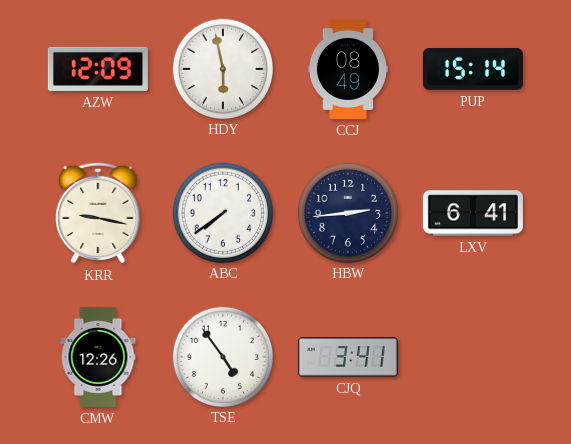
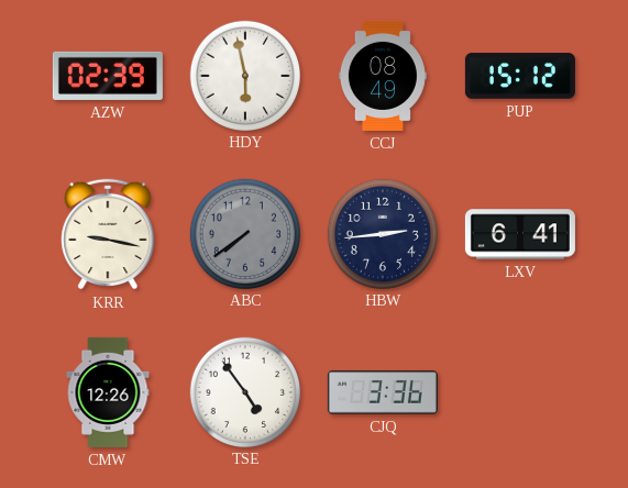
AZW: 12:09 -> 02:39 (108, 76)
PUP: 15:14 -> 15:12 (520, 76)
ABC dial: white -> grey (244, 233)
CJQ: 3:41 -> 3:36 (383, 392)
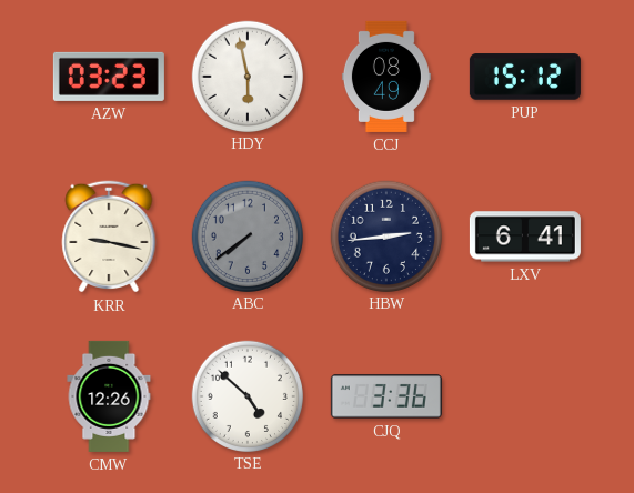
AZW: 02:39 -> 03:23 (109, 77)
TSE: 4:54 -> 4:52 (246, 395)
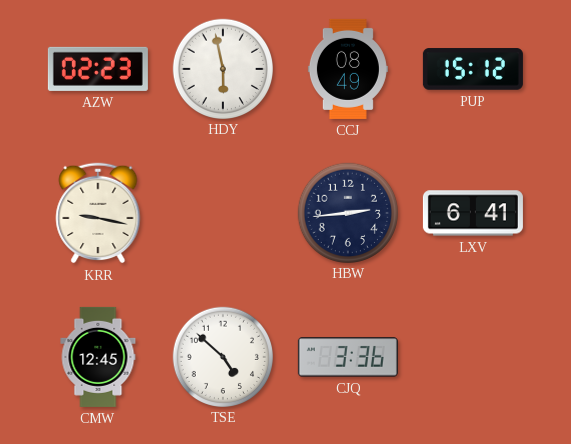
AZW: 03:23 -> 02:23 (98, 69)
ABC: 7:39 -> none (246, 235)
CMW: 12:26 -> 12:45 (98, 357)
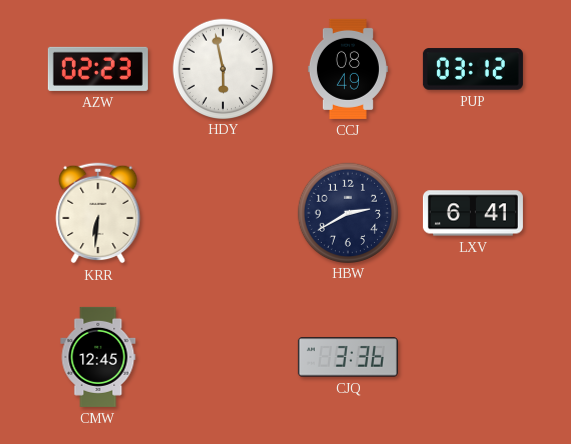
PUP: 15:12 -> 03:12 (473, 69)
KRR: 9:17 -> 6:31 (98, 213)
HBW: 2:44 -> 2:40 (347, 212)
TSE: 4:52 -> none (222, 356)
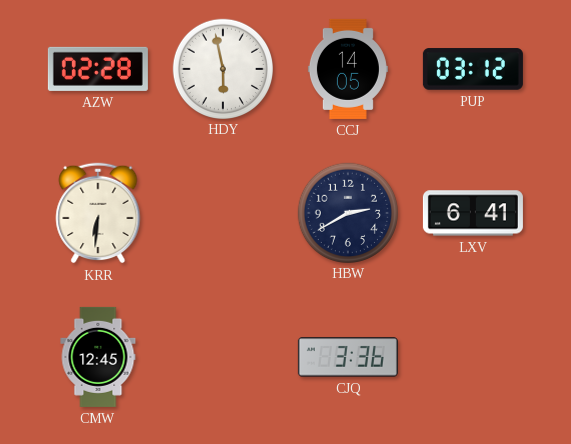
AZW: 02:23 -> 02:28 (98, 69)
CCJ: 08:49 -> 14:05 (348, 69)
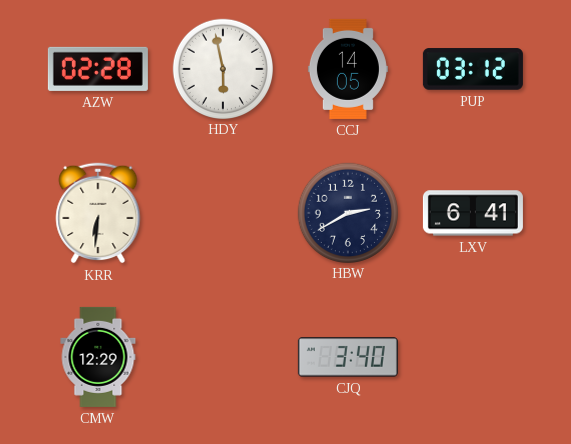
CMW: 12:45 -> 12:29 (98, 357)
CJQ: 3:36 -> 3:40 (348, 357)
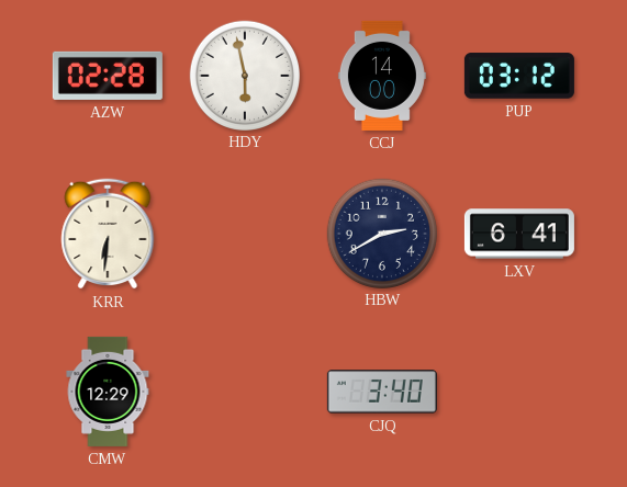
CCJ: 14:05 -> 14:00 (382, 76)
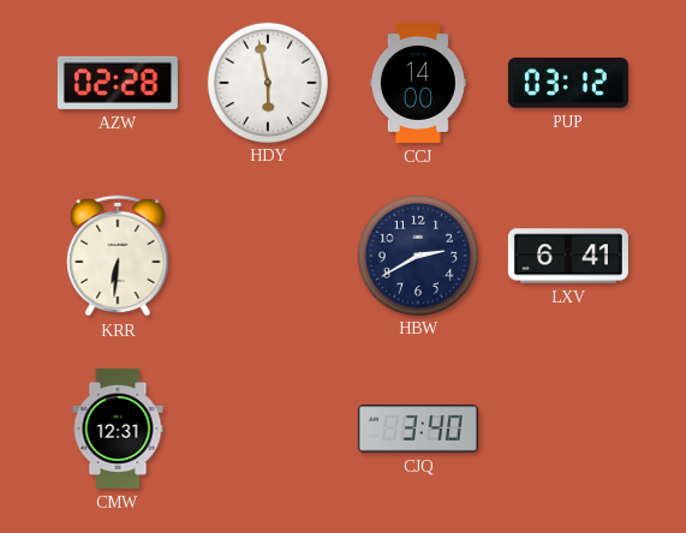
CMW: 12:29 -> 12:31 (118, 429)
